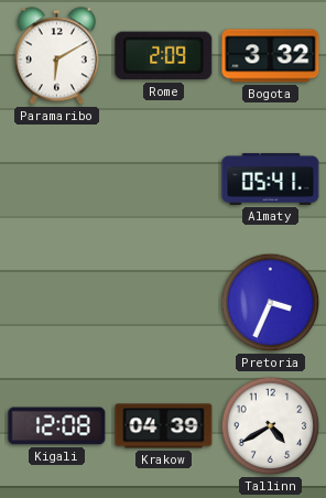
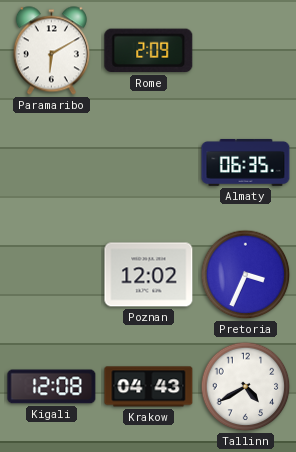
Bogota: 3:32 -> none (271, 56)
Almaty: 05:41 -> 06:35 (246, 162)
Poznan: none -> 12:02 (149, 275)
Krakow: 04:39 -> 04:43 (149, 387)
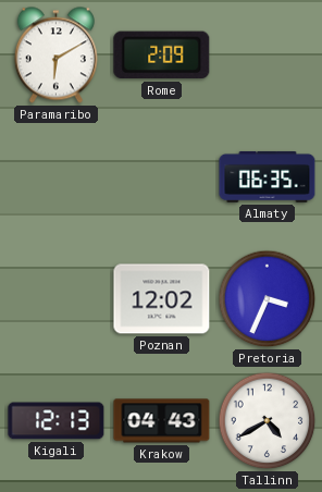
Kigali: 12:08 -> 12:13 (57, 421)
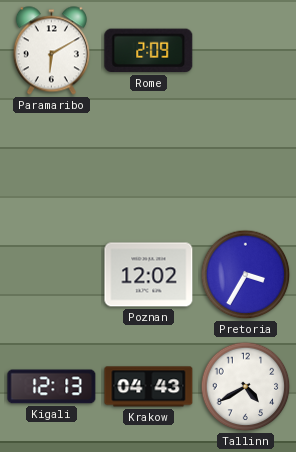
Almaty: 06:35 -> none (268, 176)
Pretoria: 3:34 -> 3:35 (246, 275)
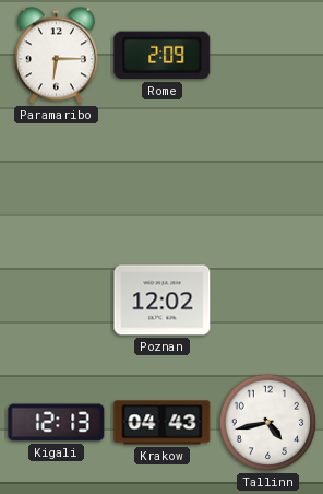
Paramaribo: 6:10 -> 6:15 (56, 56)
Pretoria: 3:35 -> none (246, 275)
Tallinn: 4:40 -> 4:43 (268, 423)
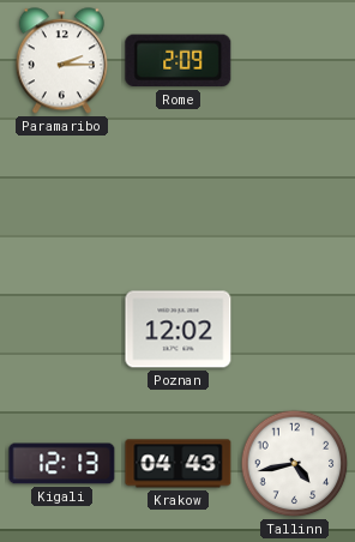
Paramaribo: 6:15 -> 2:15 (61, 61)
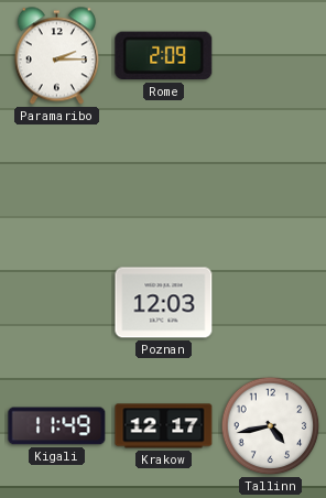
Poznan: 12:02 -> 12:03 (164, 303)
Kigali: 12:13 -> 11:49 (57, 426)
Krakow: 04:43 -> 12:17 (164, 426)
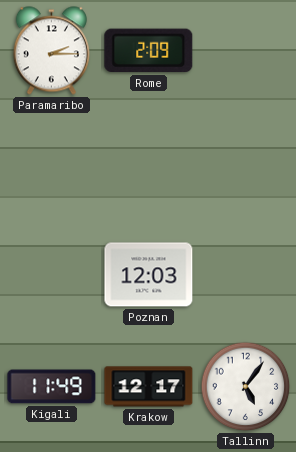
Tallinn: 4:43 -> 5:06 (246, 387)
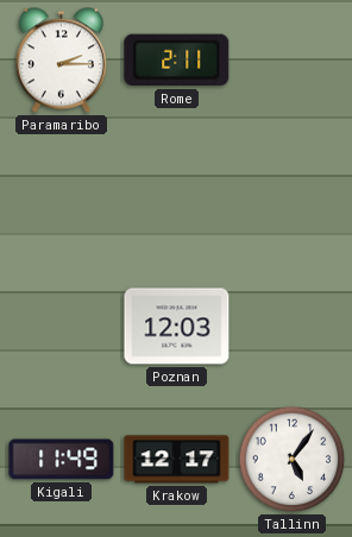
Rome: 2:09 -> 2:11 (177, 61)
